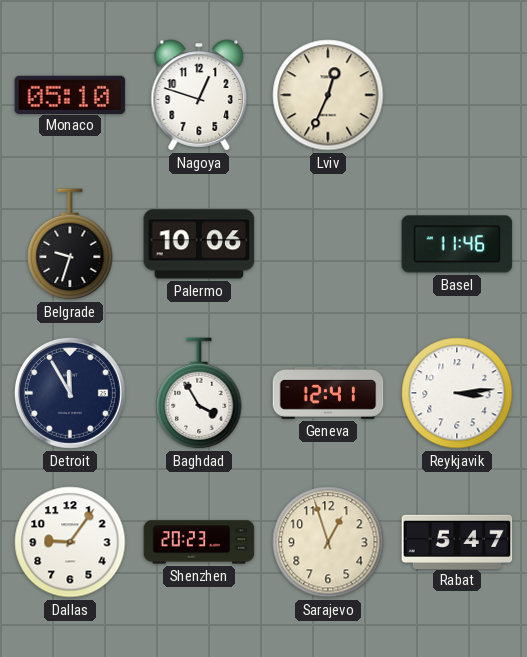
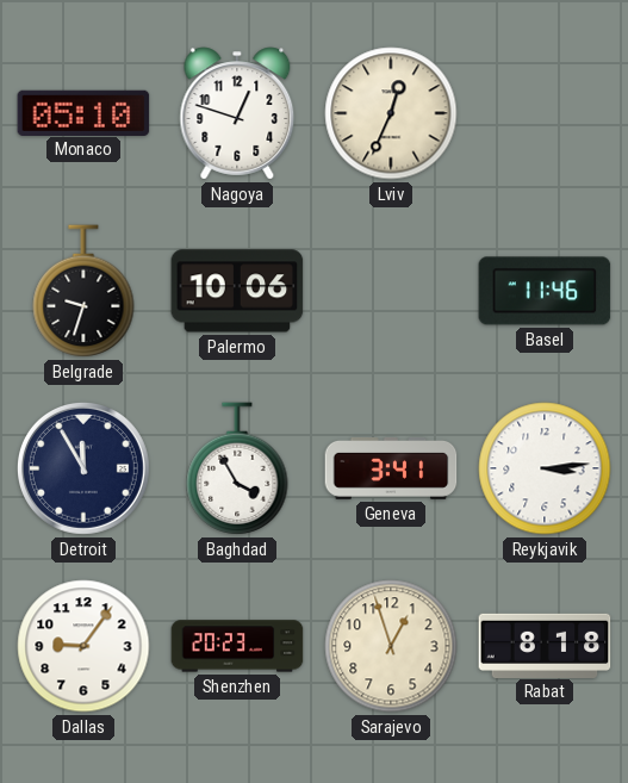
Geneva: 12:41 -> 3:41 (391, 468)
Rabat: 5:47 -> 8:18 (545, 645)
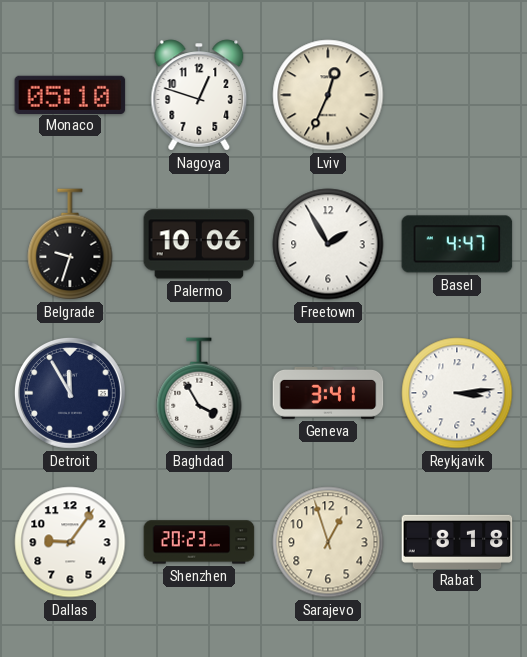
Freetown: none -> 1:55 (328, 244)
Basel: 11:46 -> 4:47 (457, 244)
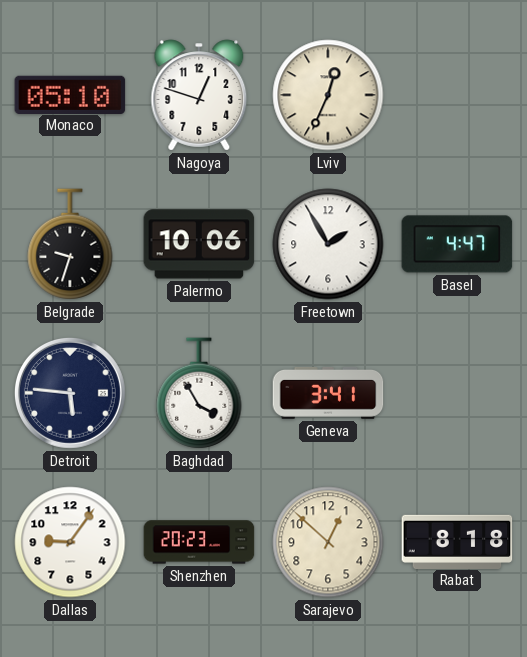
Detroit: 11:55 -> 5:46 (70, 393)
Reykjavik: 3:14 -> none (457, 393)
Sarajevo: 12:57 -> 12:52 (328, 542)
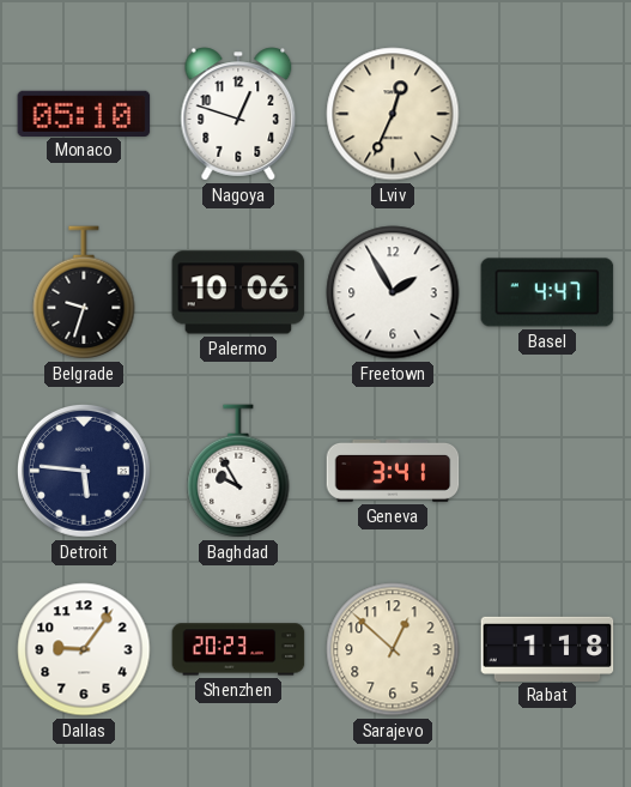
Baghdad: 3:55 -> 9:55 (238, 471)
Rabat: 8:18 -> 1:18 (547, 648)
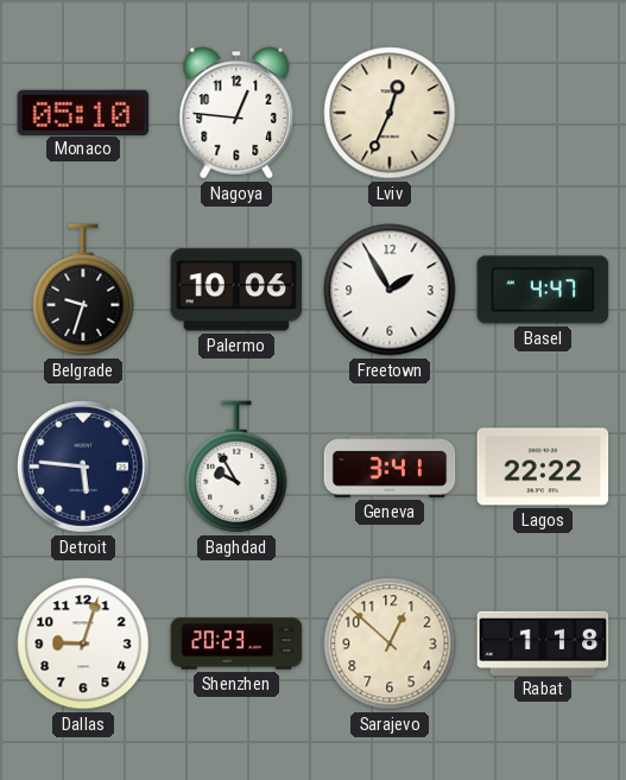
Nagoya: 12:48 -> 12:46 (236, 113)
Lagos: none -> 22:22 (543, 467)
Dallas: 9:06 -> 9:03 (83, 643)
